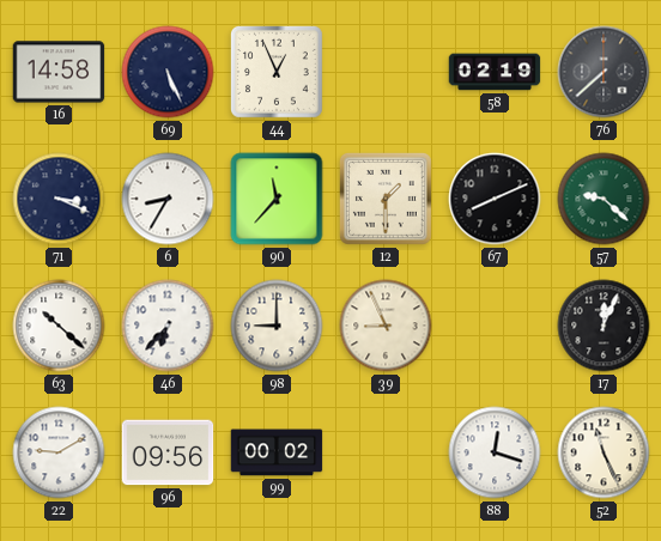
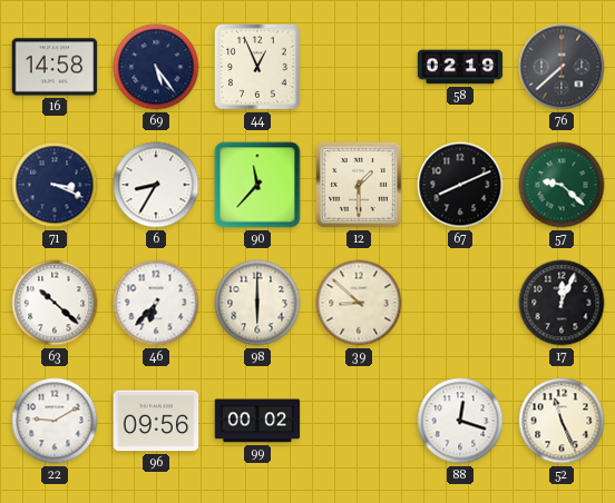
69: 5:26 -> 5:24 (156, 67)
98: 9:00 -> 6:00 (257, 303)
39: 8:56 -> 8:52 (359, 303)
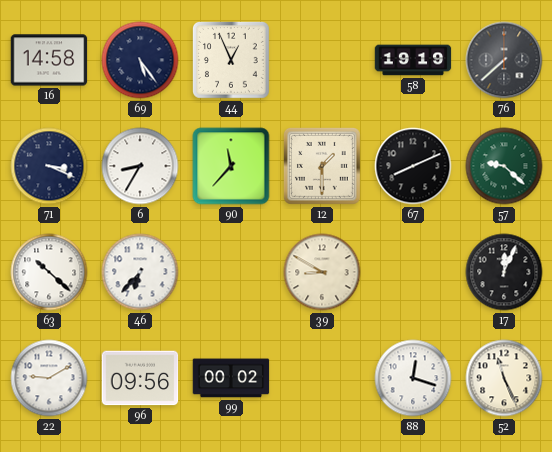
58: 02:19 -> 19:19 (413, 60)
98: 6:00 -> none (257, 303)
39: 8:52 -> 8:50 (322, 272)
